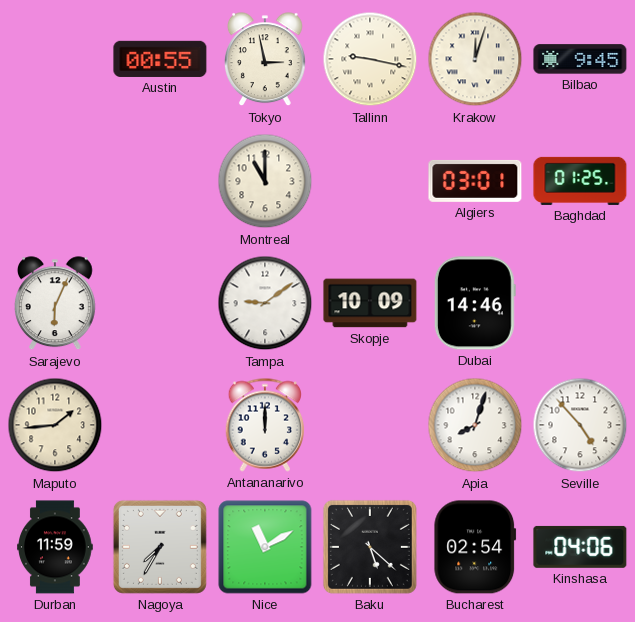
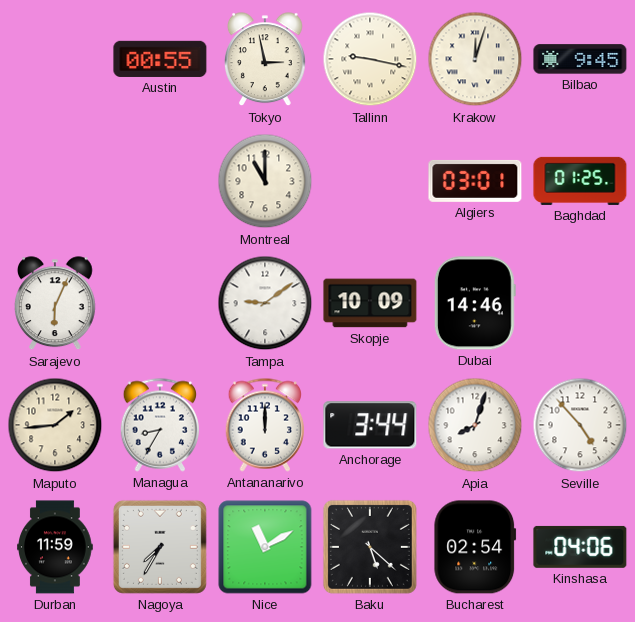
Managua: none -> 8:35 (159, 425)
Anchorage: none -> 3:44 (370, 425)
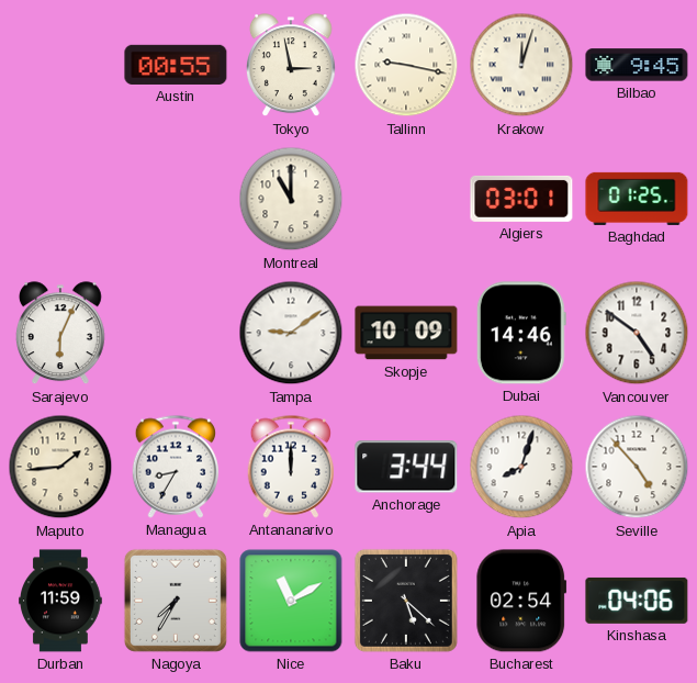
Vancouver: none -> 4:51 (637, 333)
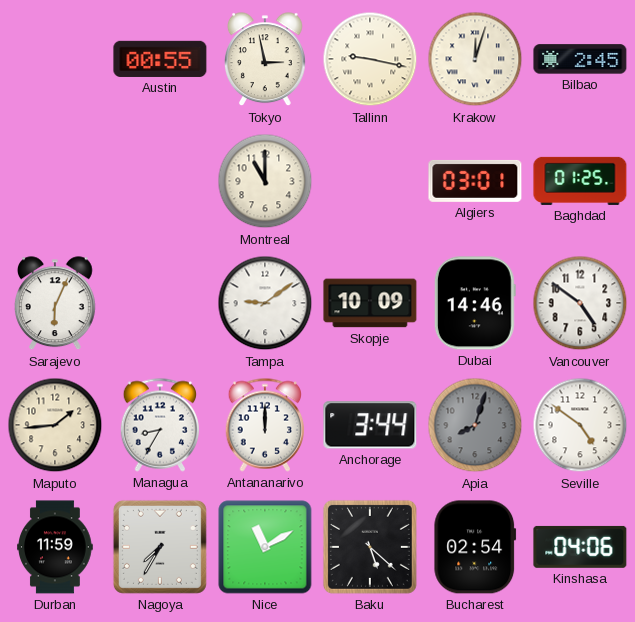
Bilbao: 9:45 -> 2:45 (580, 59)
Apia dial: white -> grey (475, 425)
Seville: 4:53 -> 4:51 (580, 425)
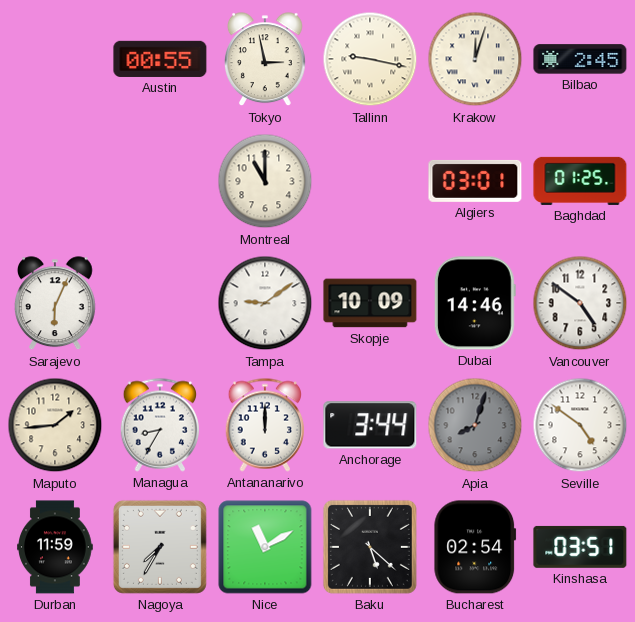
Kinshasa: 04:06 -> 03:51 (580, 547)
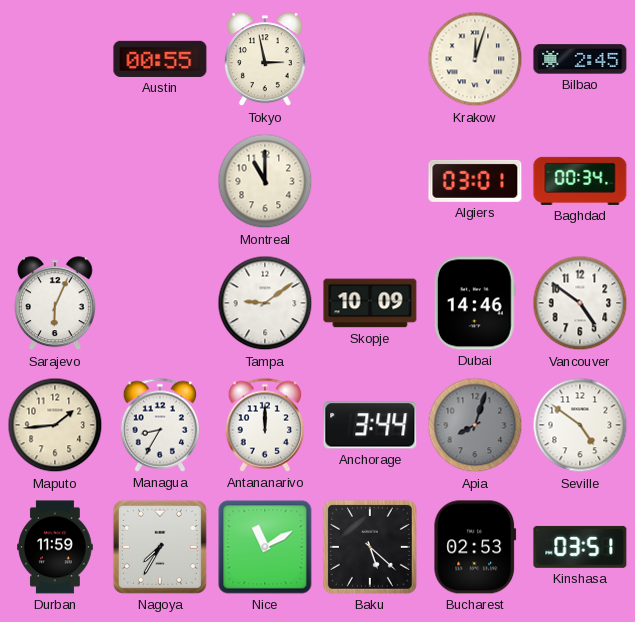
Tallinn: 9:17 -> none (370, 59)
Baghdad: 01:25 -> 00:34 (580, 181)
Bucharest: 02:54 -> 02:53 (475, 547)
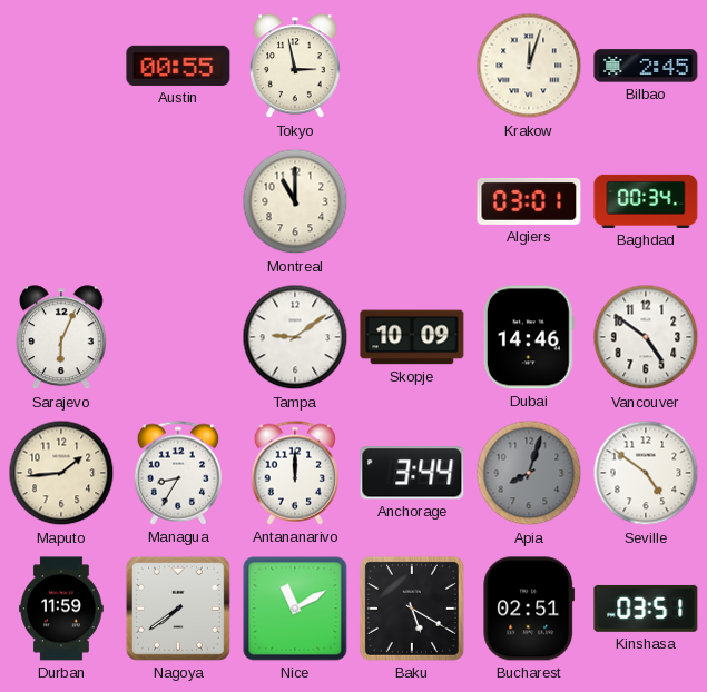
Nagoya: 7:35 -> 7:39 (178, 609)
Baku: 5:22 -> 5:20 (412, 609)
Bucharest: 02:53 -> 02:51 (529, 609)
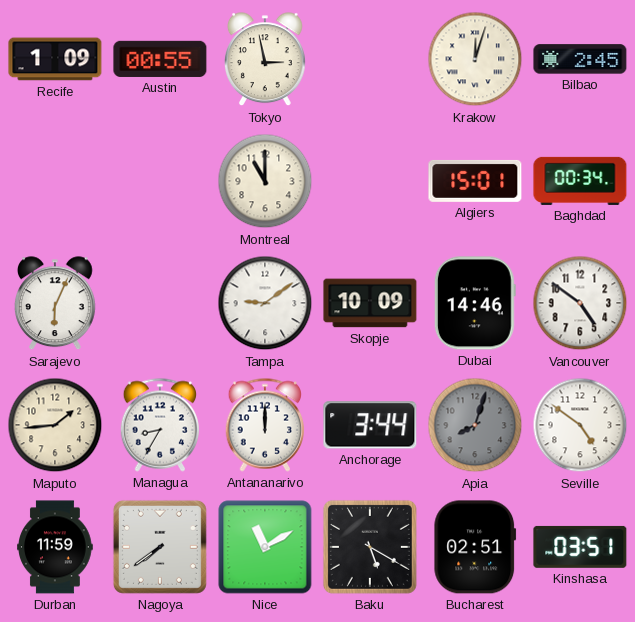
Recife: none -> 1:09 (55, 59)
Algiers: 03:01 -> 15:01 (475, 181)
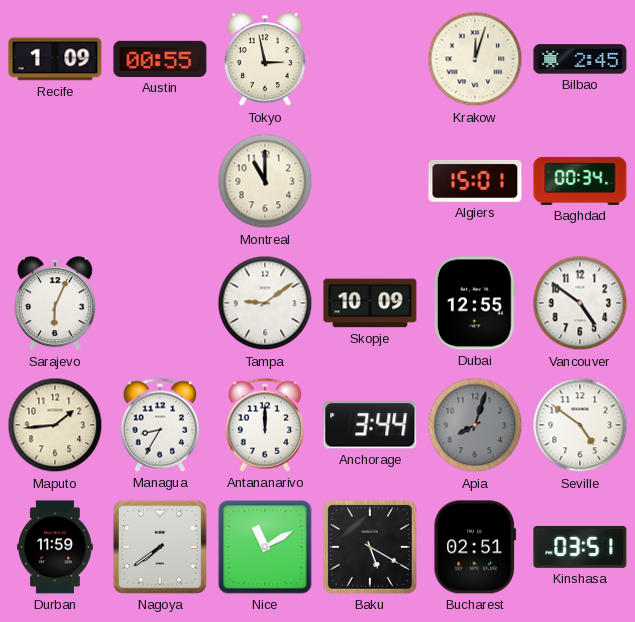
Dubai: 14:46 -> 12:55 (475, 303)
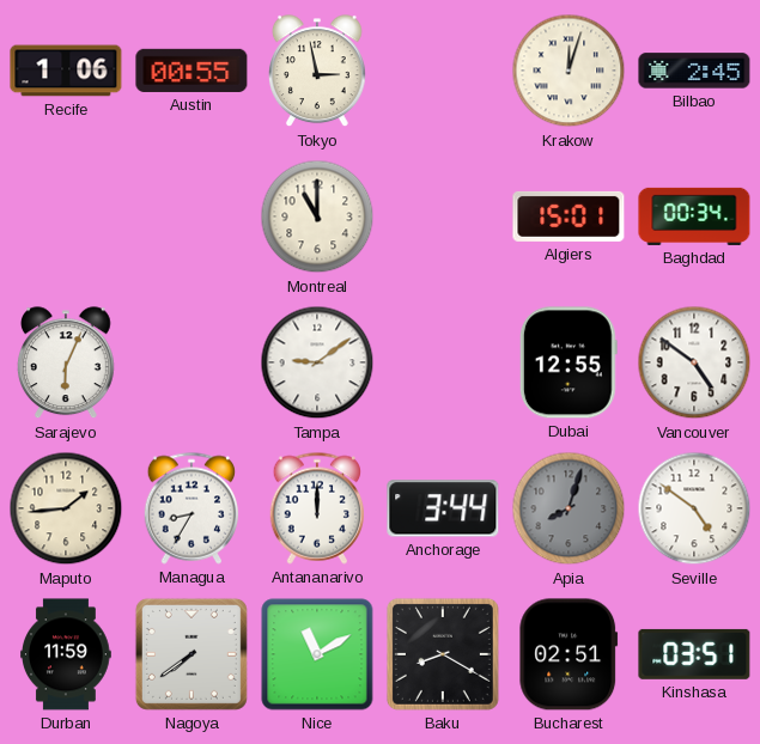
Recife: 1:09 -> 1:06 (66, 71)
Skopje: 10:09 -> none (370, 303)
Baku: 5:20 -> 8:20 (443, 654)
